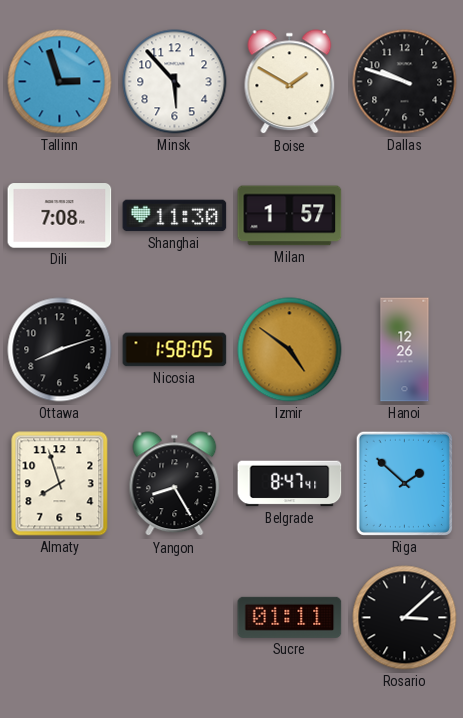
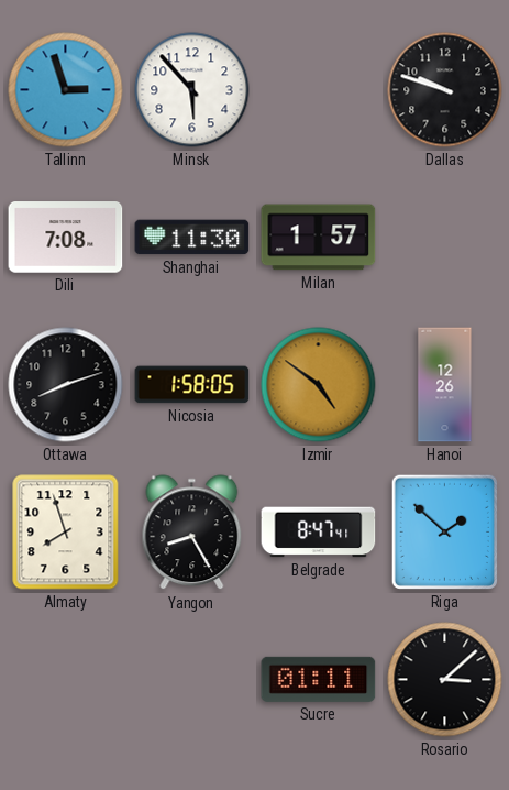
Boise: 1:50 -> none (290, 82)
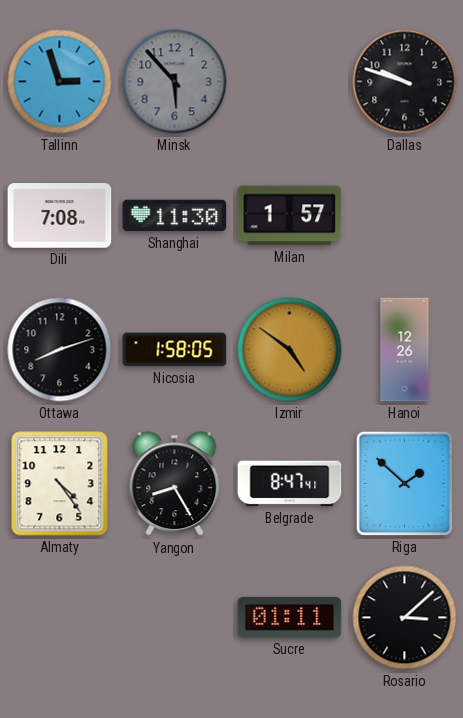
Minsk dial: white -> grey (175, 82)
Almaty: 7:57 -> 4:24 (60, 484)
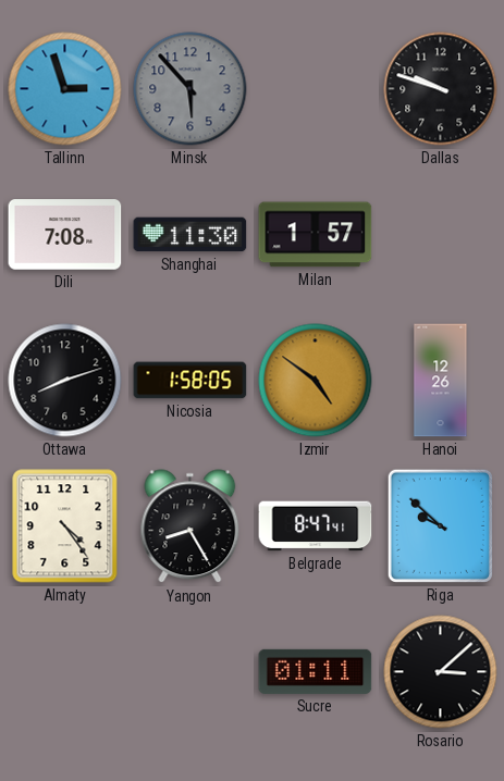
Riga: 1:52 -> 9:52 (440, 525)
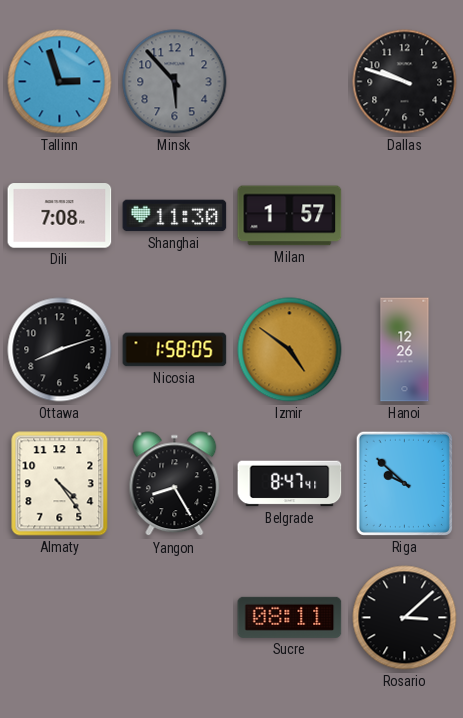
Sucre: 01:11 -> 08:11 (290, 617)
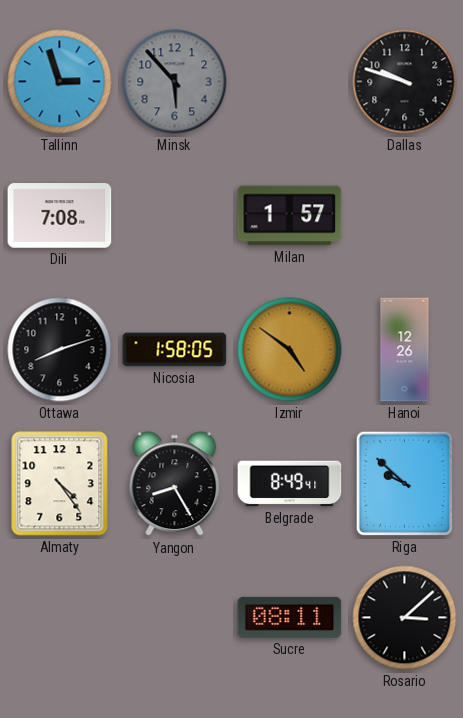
Shanghai: 11:30 -> none (175, 216)
Belgrade: 8:47 -> 8:49 (290, 484)
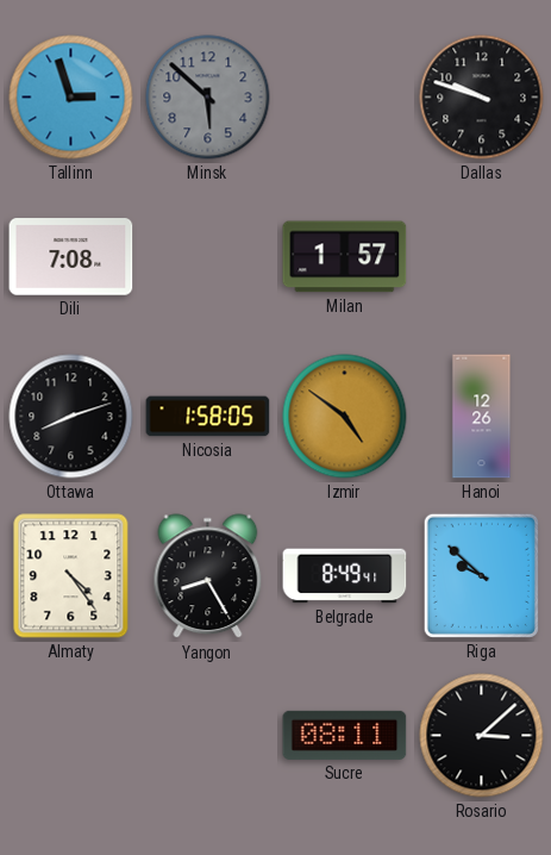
Minsk: 5:53 -> 5:52 (208, 98)
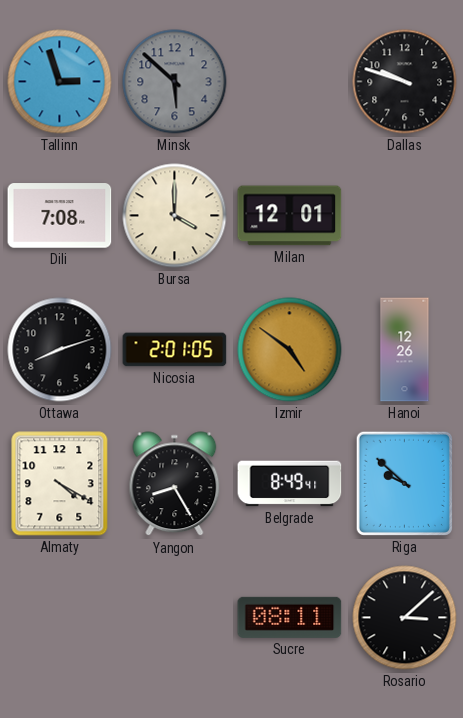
Bursa: none -> 4:00 (175, 216)
Milan: 1:57 -> 12:01 (290, 216)
Nicosia: 1:58 -> 2:01 (175, 350)
Almaty: 4:24 -> 4:20 (60, 484)
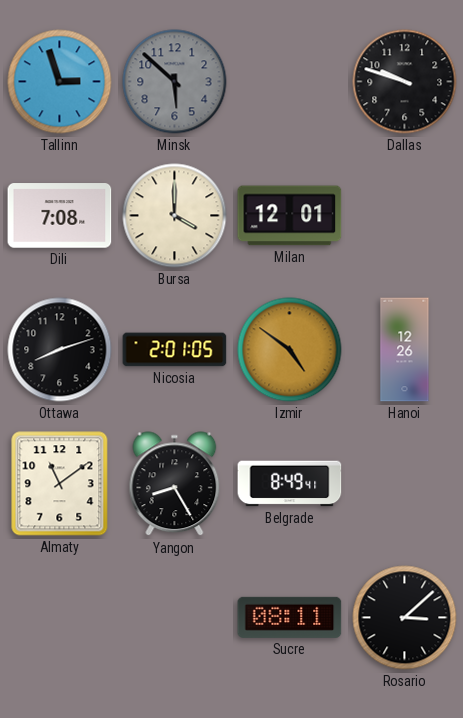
Almaty: 4:20 -> 11:09 (60, 484)
Riga: 9:52 -> none (404, 483)
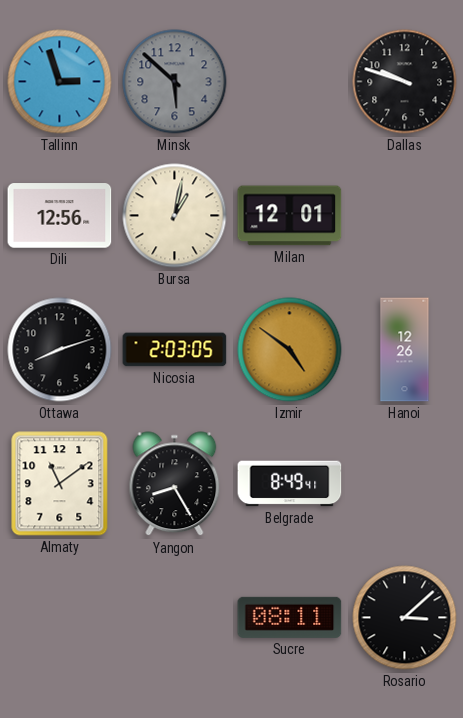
Dili: 7:08 -> 12:56 (60, 216)
Bursa: 4:00 -> 1:02 (175, 216)
Nicosia: 2:01 -> 2:03 (175, 350)
